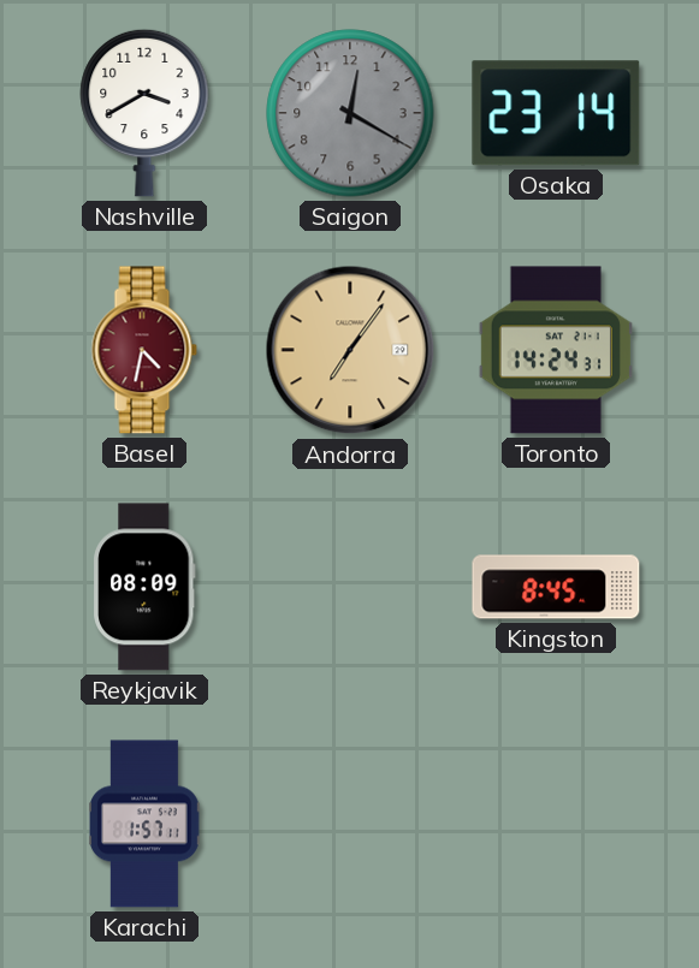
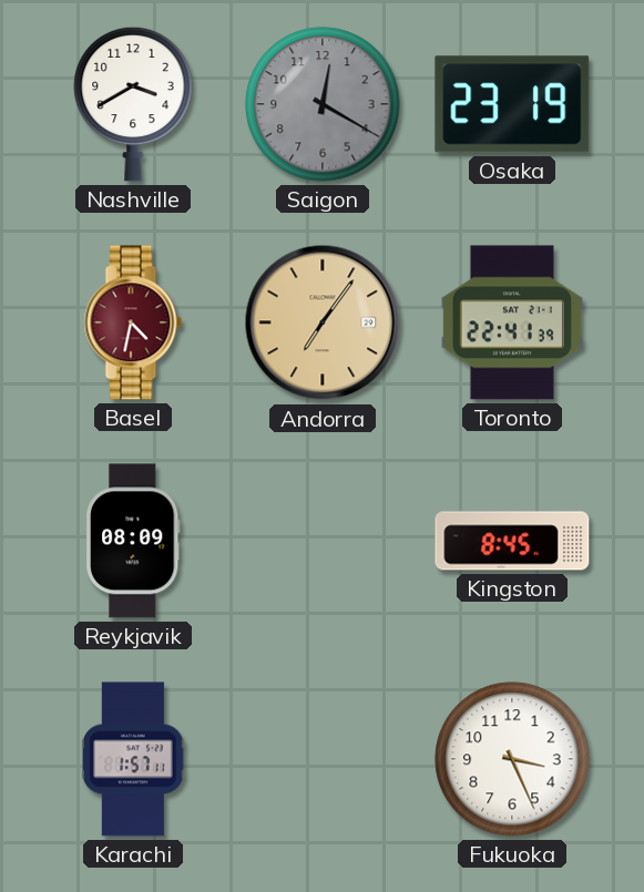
Osaka: 23:14 -> 23:19 (512, 104)
Toronto: 14:24 -> 22:41 (512, 322)
Fukuoka: none -> 3:26 (512, 759)
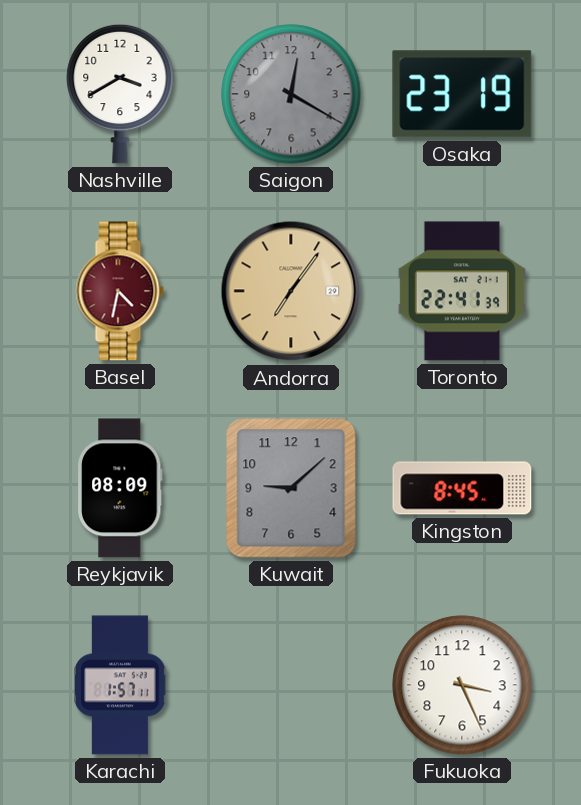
Kuwait: none -> 9:08 (291, 488)
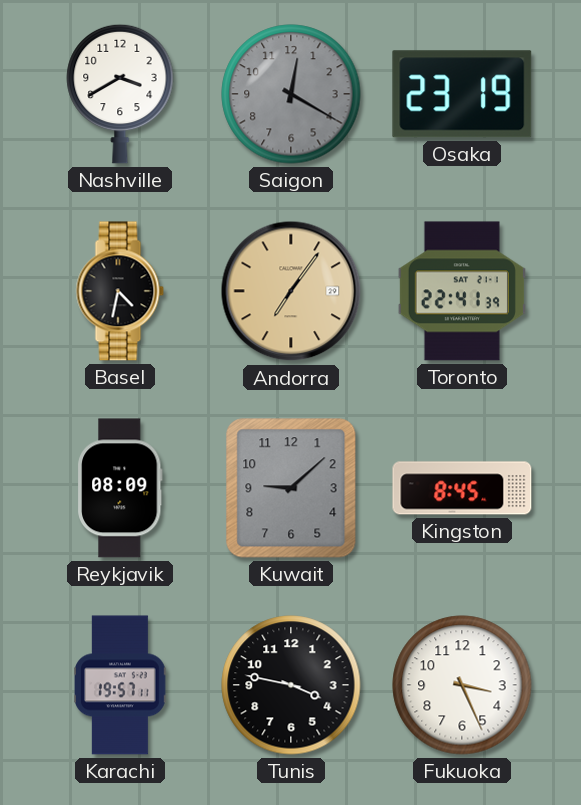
Basel dial: burgundy -> black (120, 291)
Karachi: 1:57 -> 19:57 (120, 685)
Tunis: none -> 3:47 (291, 685)
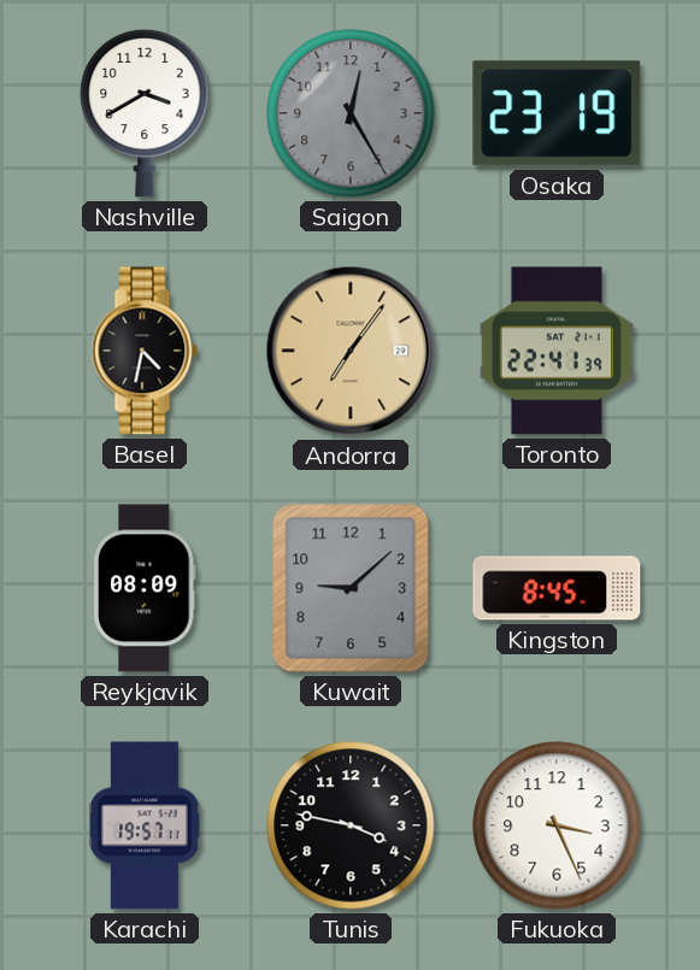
Saigon: 12:20 -> 12:25 (351, 113)
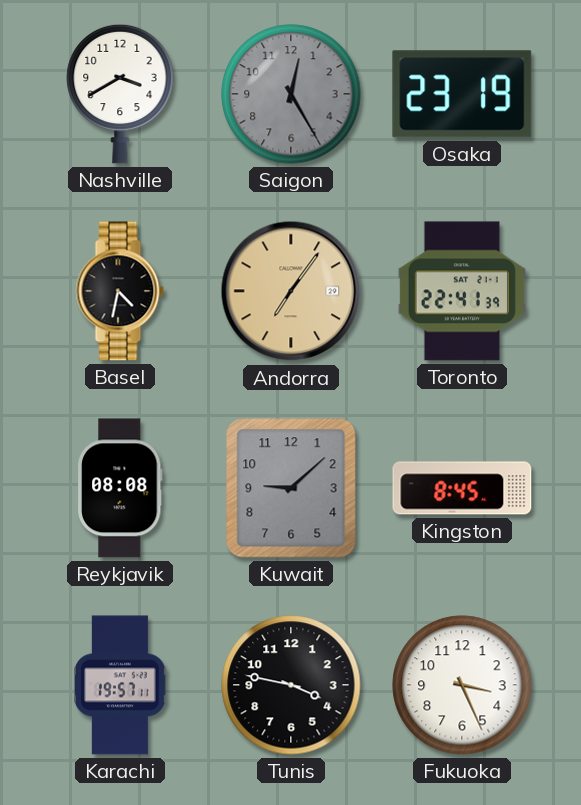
Reykjavik: 08:09 -> 08:08 (121, 488)
